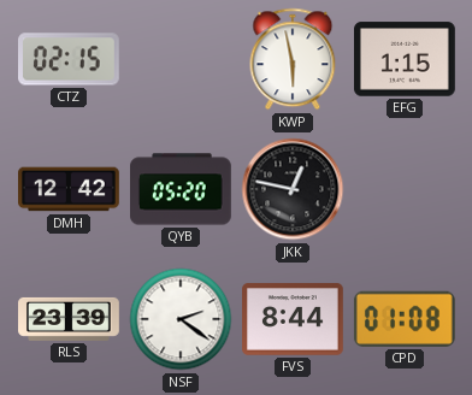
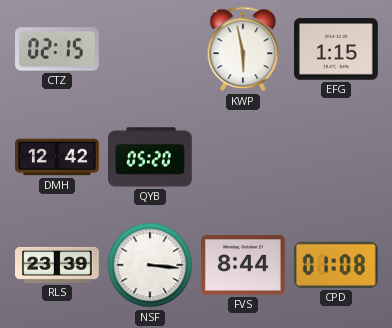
JKK: 12:47 -> none (293, 189)
NSF: 2:21 -> 3:16 (150, 265)
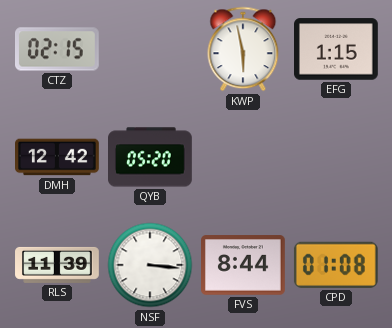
RLS: 23:39 -> 11:39 (57, 265)
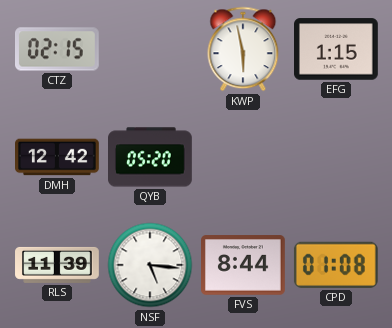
NSF: 3:16 -> 5:16 (150, 265)
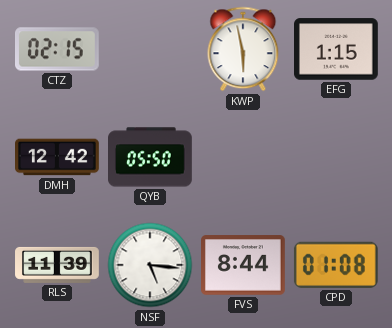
QYB: 05:20 -> 05:50 (151, 157)
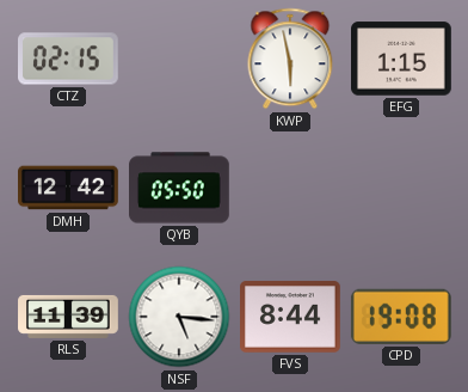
CPD: 01:08 -> 19:08 (401, 317)
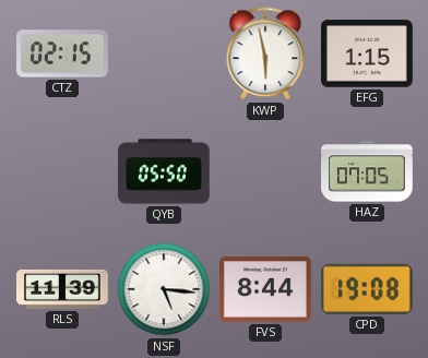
DMH: 12:42 -> none (68, 188)
HAZ: none -> 07:05 (368, 171)
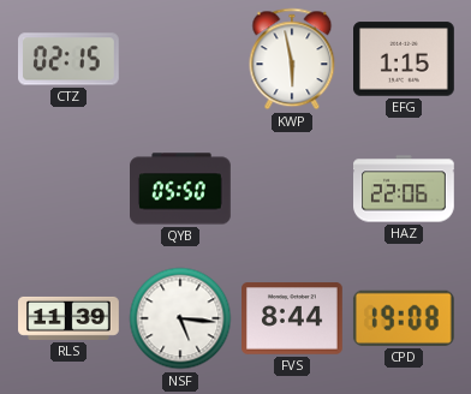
HAZ: 07:05 -> 22:06 (405, 189)
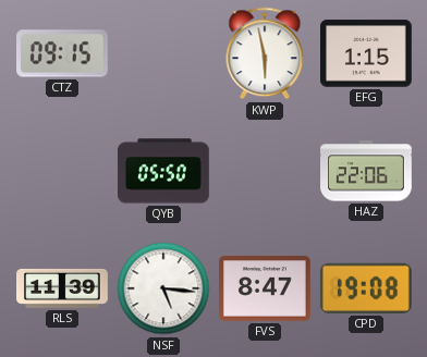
CTZ: 02:15 -> 09:15 (63, 53)
FVS: 8:44 -> 8:47 (266, 288)
